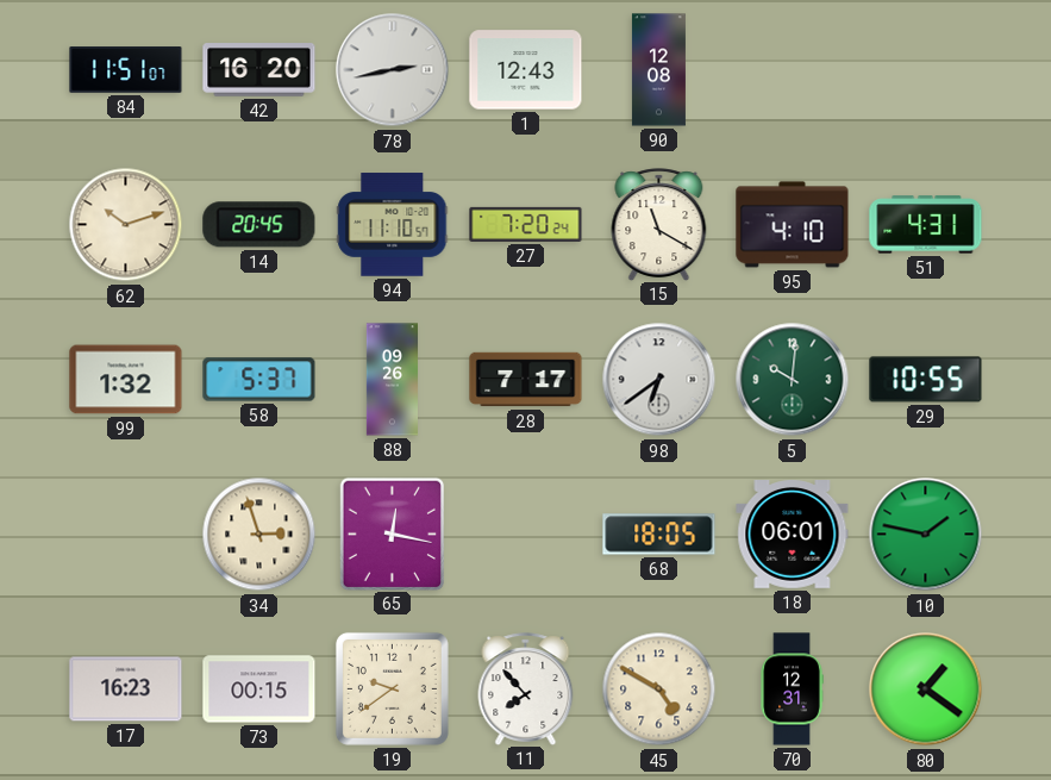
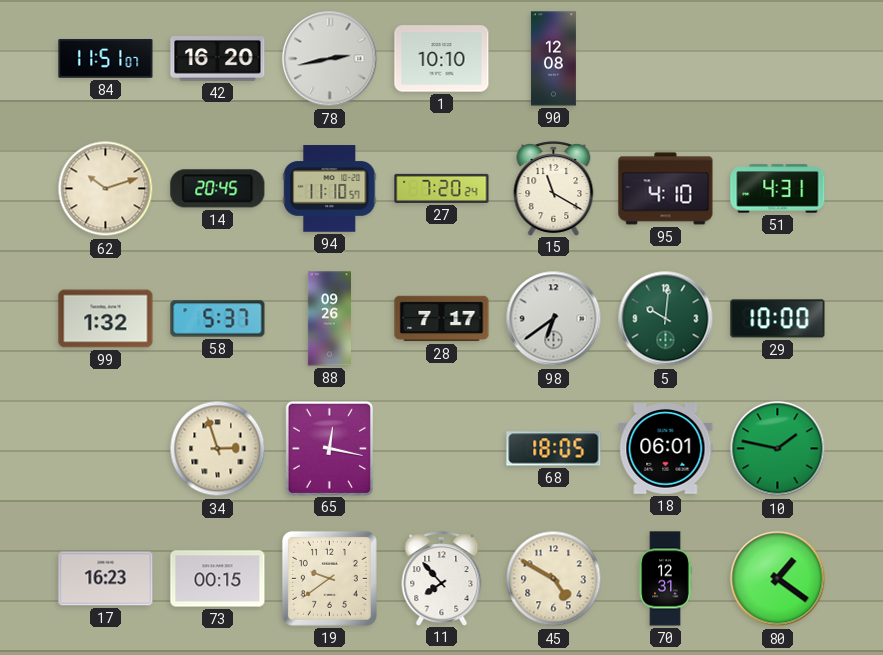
1: 12:43 -> 10:10 (442, 59)
29: 10:55 -> 10:00 (778, 319)
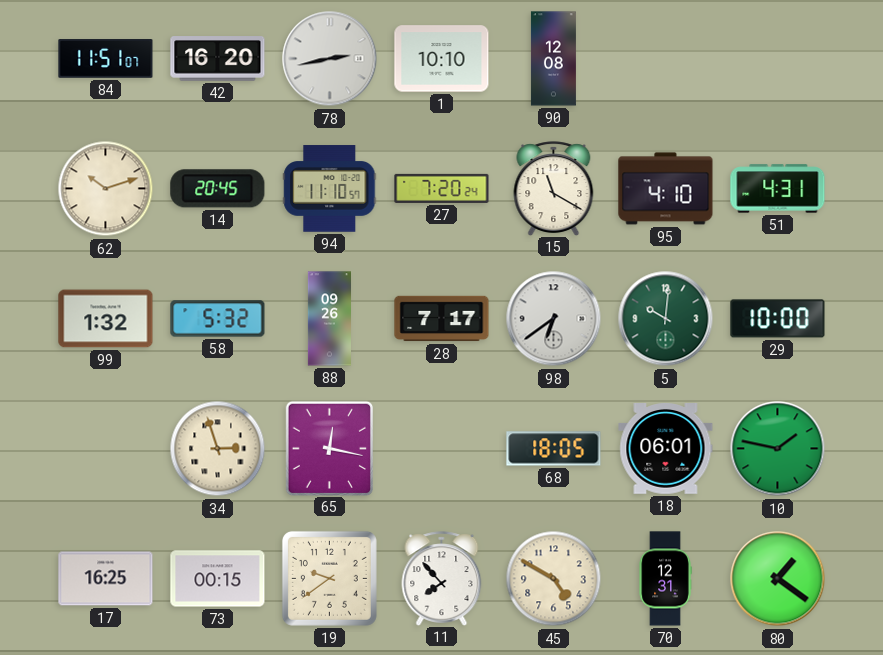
58: 5:37 -> 5:32 (218, 319)
17: 16:23 -> 16:25 (106, 579)
